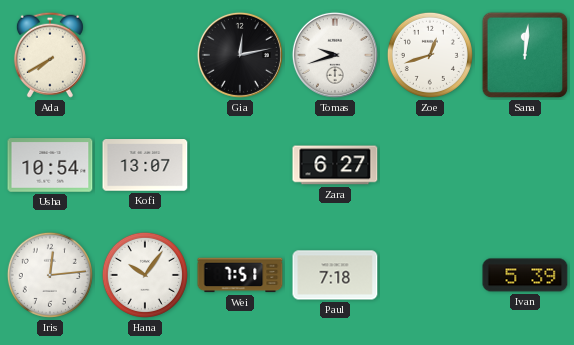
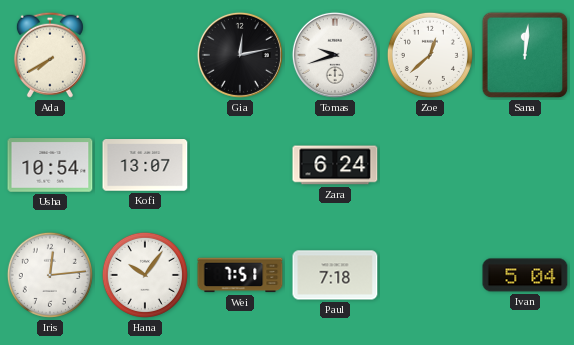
Zoe: 12:42 -> 12:38 (430, 55)
Zara: 6:27 -> 6:24 (335, 165)
Ivan: 5:39 -> 5:04 (525, 275)
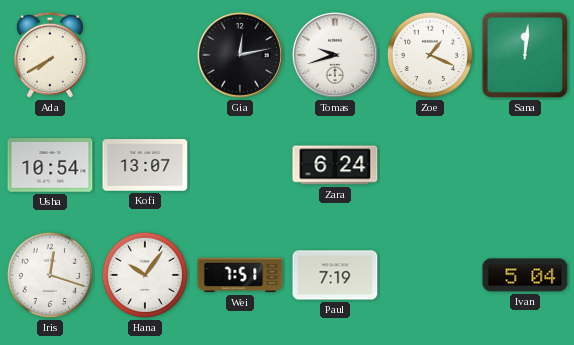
Zoe: 12:38 -> 1:19 (430, 55)
Iris: 12:14 -> 12:18 (50, 275)
Paul: 7:18 -> 7:19 (335, 275)
